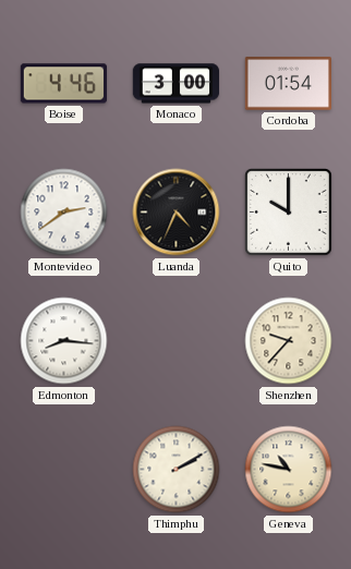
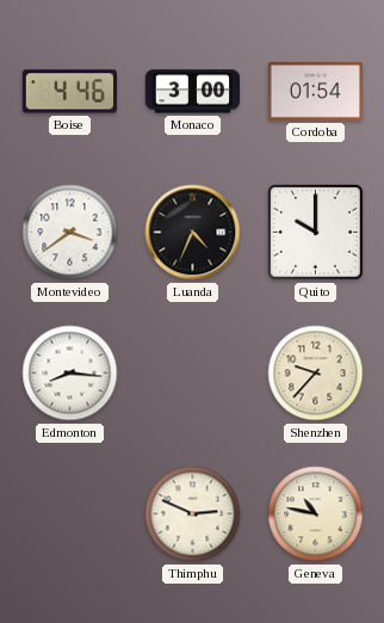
Montevideo: 2:39 -> 3:39 (70, 233)
Thimphu: 2:10 -> 2:49 (193, 514)
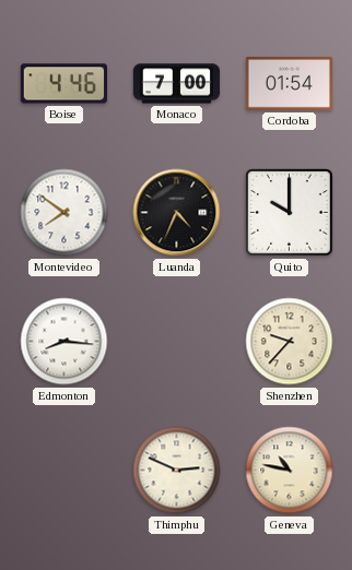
Monaco: 3:00 -> 7:00 (177, 84)
Montevideo: 3:39 -> 7:51 (64, 213)
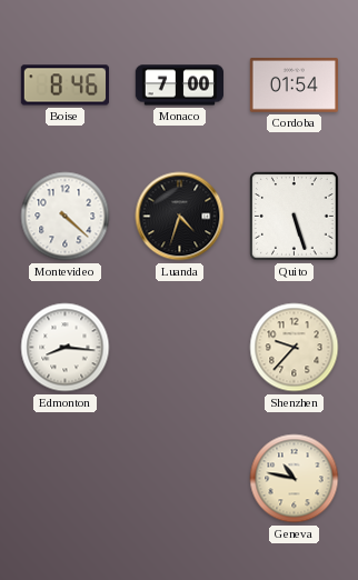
Boise: 4:46 -> 8:46 (64, 86)
Montevideo: 7:51 -> 4:22 (66, 217)
Luanda: 4:34 -> 4:33 (180, 217)
Quito: 10:00 -> 5:27 (295, 217)
Thimphu: 2:49 -> none (177, 471)
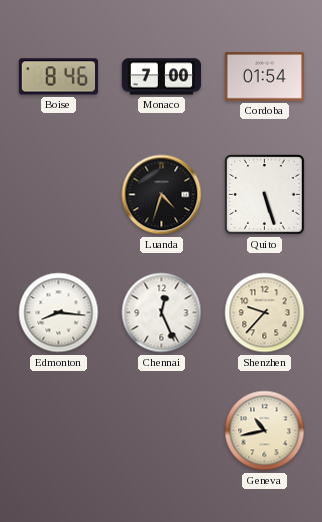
Montevideo: 4:22 -> none (66, 217)
Chennai: none -> 12:26 (162, 313)
Geneva: 10:47 -> 10:43 (265, 431)
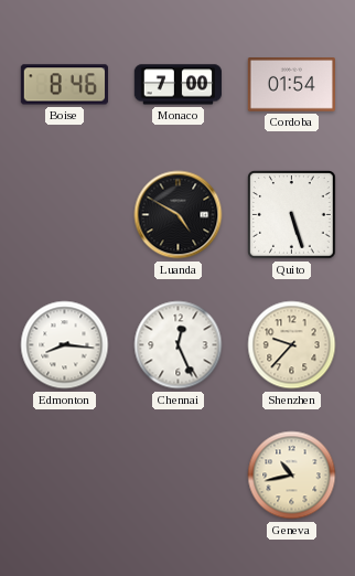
Luanda: 4:33 -> 4:50 (179, 215)
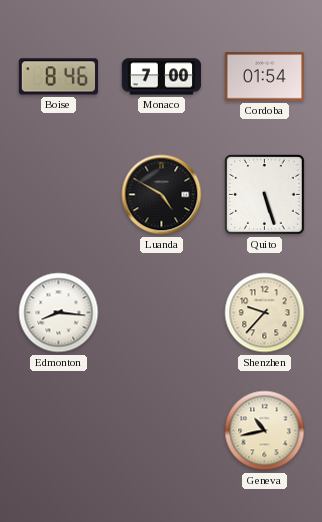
Chennai: 12:26 -> none (179, 345)
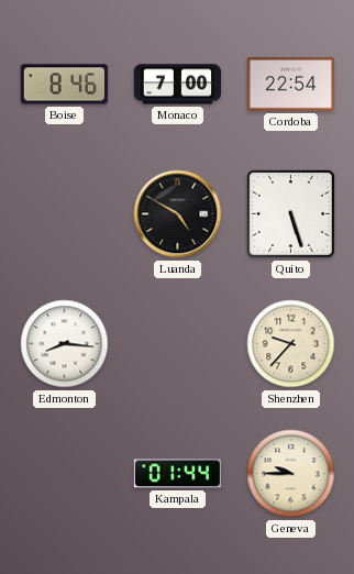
Cordoba: 01:54 -> 22:54 (290, 85)
Kampala: none -> 01:44 (177, 474)
Geneva: 10:43 -> 9:45 (291, 474)
